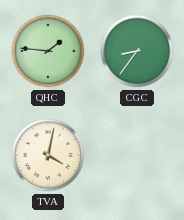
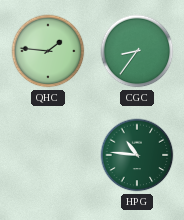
TVA: 4:02 -> none (48, 155)
HPG: none -> 10:46 (137, 155)
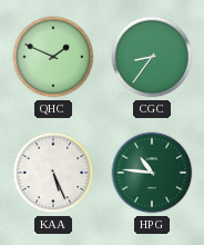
QHC: 1:46 -> 1:49 (53, 57)
KAA: none -> 5:26 (53, 173)
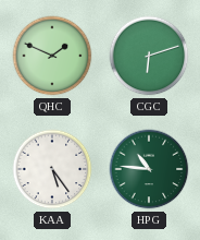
CGC: 8:36 -> 6:12 (149, 56)
KAA: 5:26 -> 5:24 (52, 169)
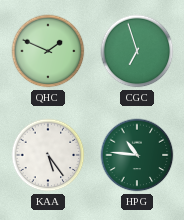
CGC: 6:12 -> 6:57 (137, 51)
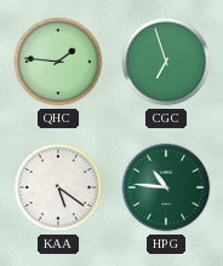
QHC: 1:49 -> 1:46 (58, 62)
KAA: 5:24 -> 5:21 (58, 187)
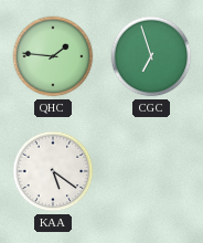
HPG: 10:46 -> none (166, 187)
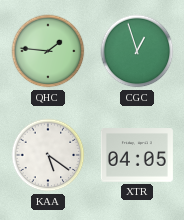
CGC: 6:57 -> 12:57 (137, 51)
XTR: none -> 04:05 (137, 155)
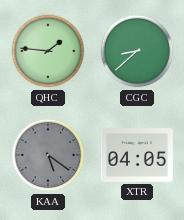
CGC: 12:57 -> 8:38 (137, 51)
KAA dial: white -> grey (48, 155)
